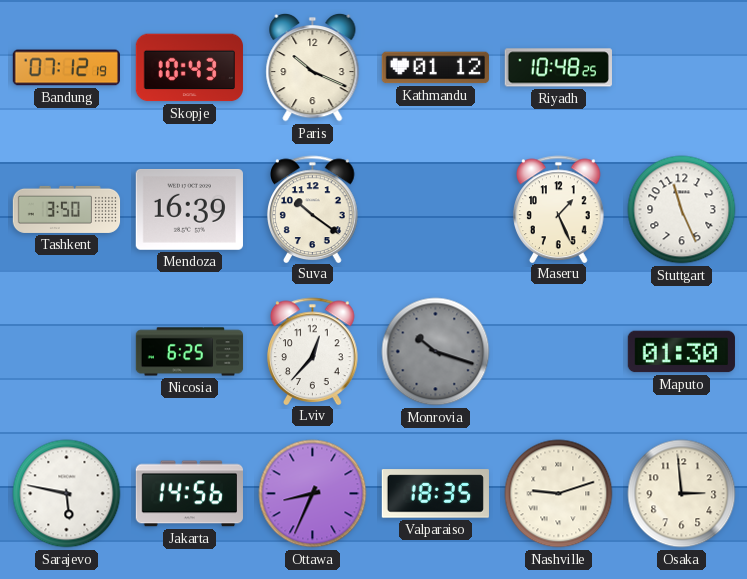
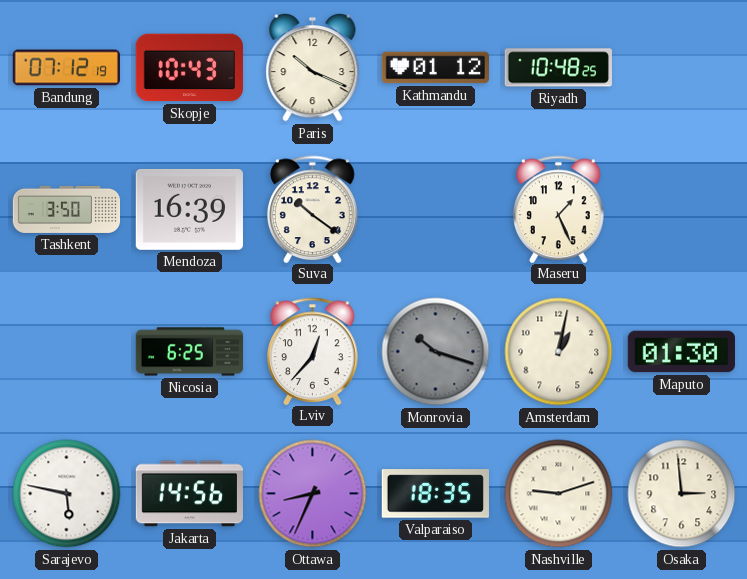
Stuttgart: 11:26 -> none (682, 210)
Amsterdam: none -> 1:02 (559, 352)
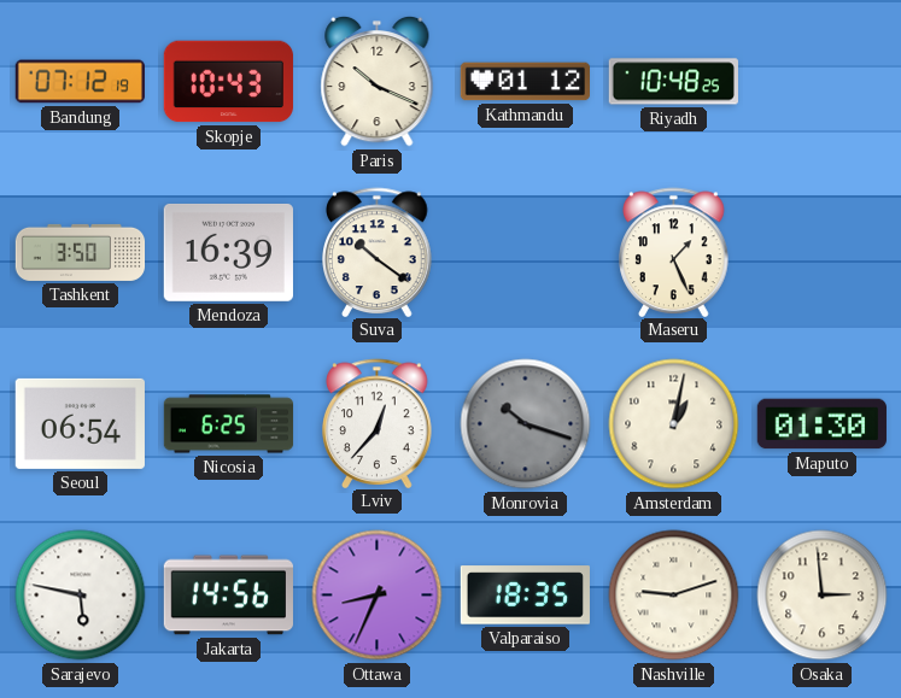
Seoul: none -> 06:54 (80, 423)
